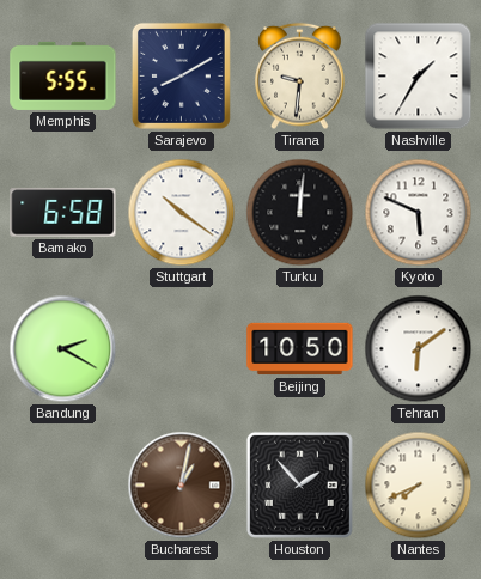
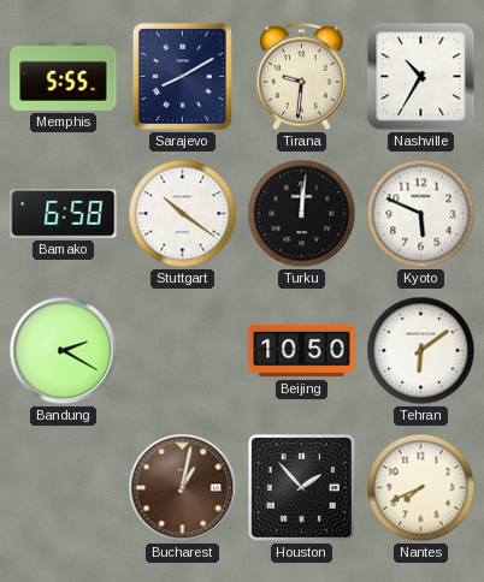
Nashville: 1:35 -> 10:35 (421, 77)
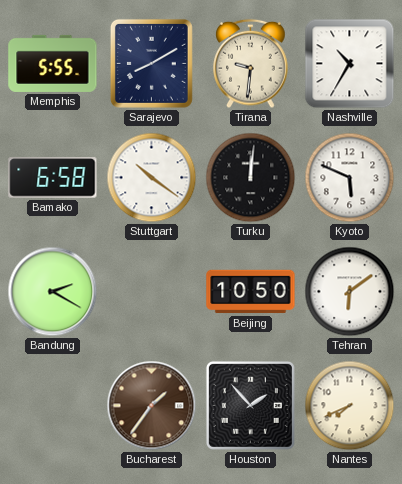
Bucharest: 1:02 -> 1:36 (152, 406)
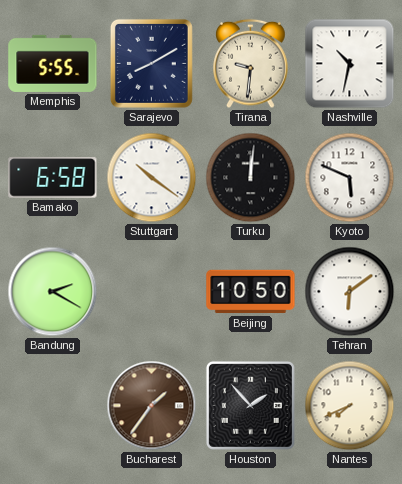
Nashville: 10:35 -> 10:32 (350, 64)
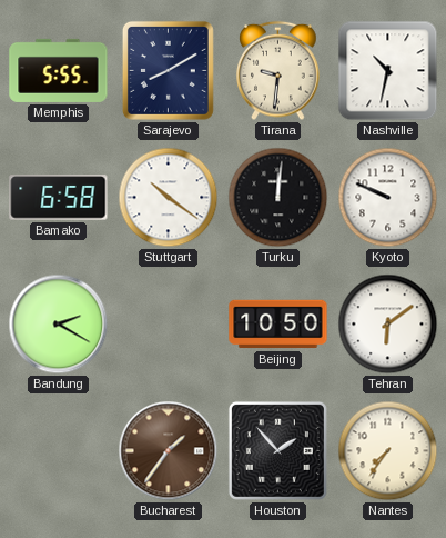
Kyoto: 5:49 -> 9:49 (388, 198)
Nantes: 7:41 -> 7:36 (388, 451)
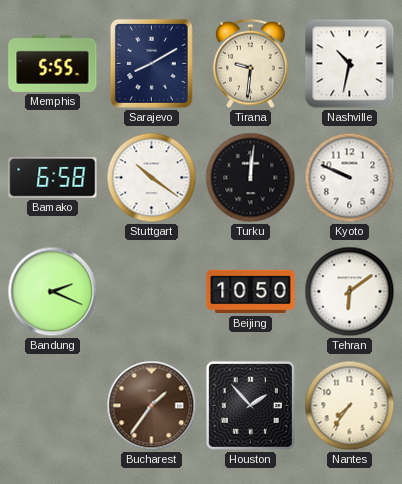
Bandung: 2:20 -> 2:19 (53, 292)
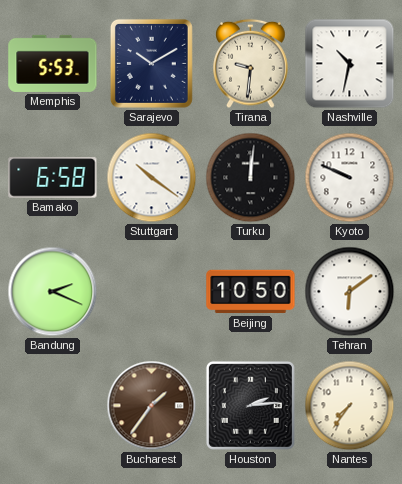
Memphis: 5:55 -> 5:53 (53, 63)
Sarajevo: 8:10 -> 10:10 (151, 63)
Houston: 1:53 -> 2:14 (250, 405)
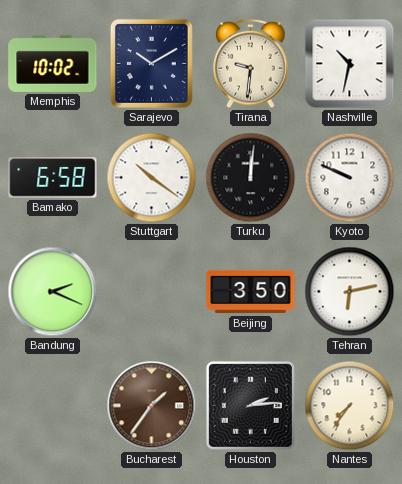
Memphis: 5:53 -> 10:02 (53, 63)
Beijing: 10:50 -> 3:50 (251, 292)
Tehran: 6:09 -> 6:13 (350, 292)
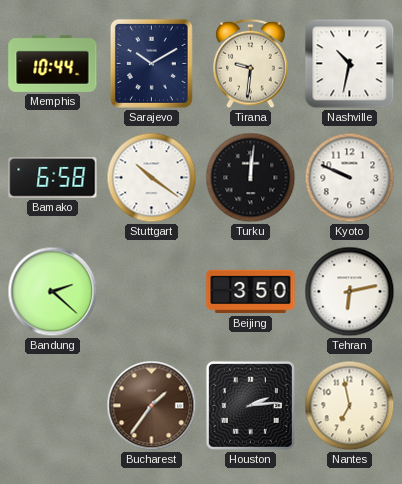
Memphis: 10:02 -> 10:44 (53, 63)
Bandung: 2:19 -> 2:22 (53, 292)
Nantes: 7:36 -> 6:58 (350, 406)
